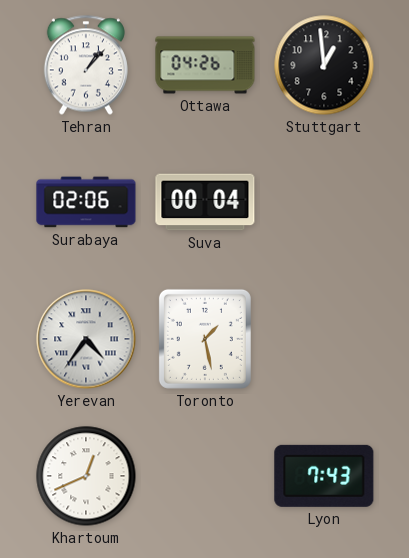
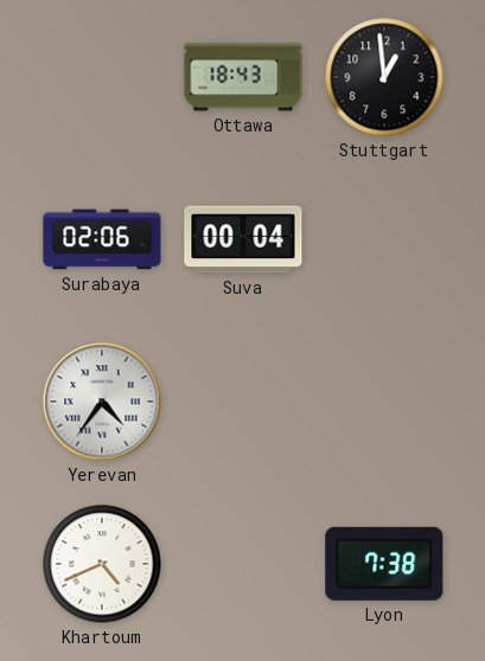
Tehran: 1:07 -> none (86, 65)
Ottawa: 04:26 -> 18:43 (243, 77)
Toronto: 1:28 -> none (205, 339)
Khartoum: 12:41 -> 4:41 (102, 564)
Lyon: 7:43 -> 7:38 (384, 564)
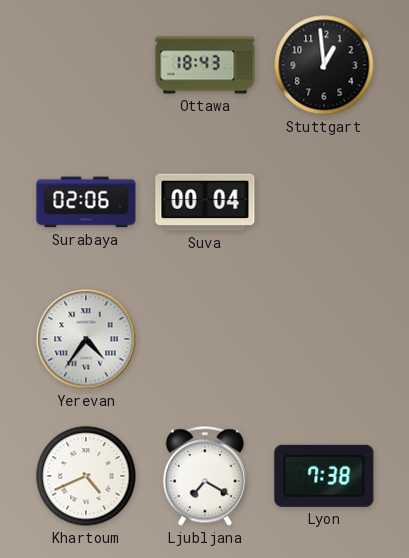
Ljubljana: none -> 7:20 (205, 476)
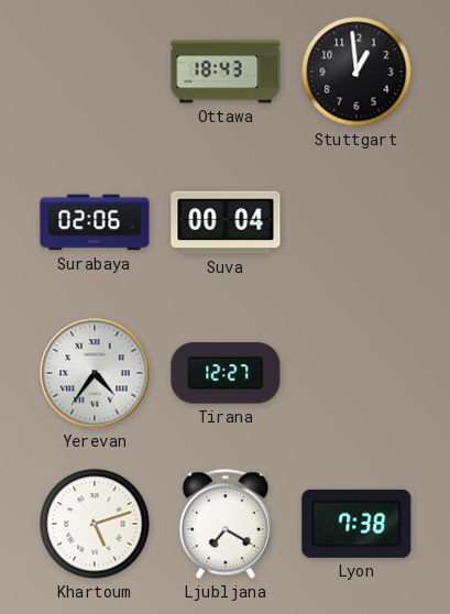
Tirana: none -> 12:27 (226, 373)
Khartoum: 4:41 -> 5:12 (95, 524)
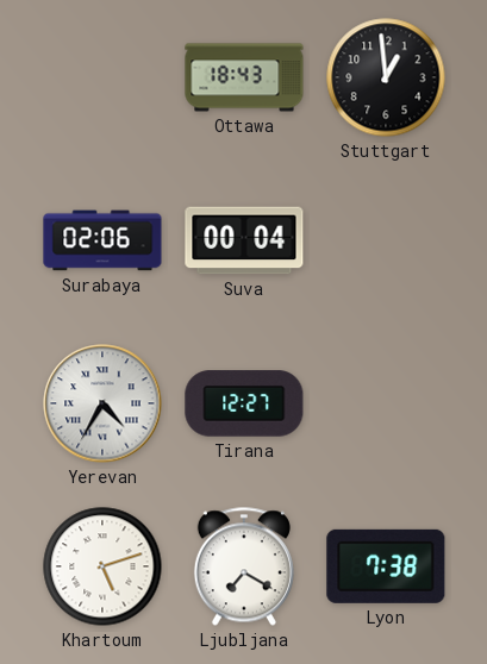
Yerevan: 4:36 -> 4:35 (102, 403)
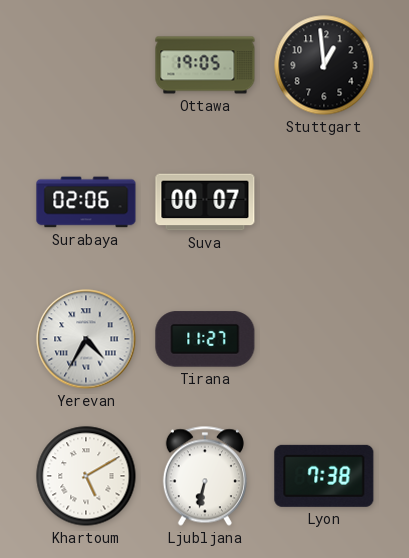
Ottawa: 18:43 -> 19:05 (205, 65)
Suva: 00:04 -> 00:07 (205, 202)
Tirana: 12:27 -> 11:27 (205, 339)
Khartoum: 5:12 -> 5:10 (86, 476)
Ljubljana: 7:20 -> 6:32 (205, 476)
